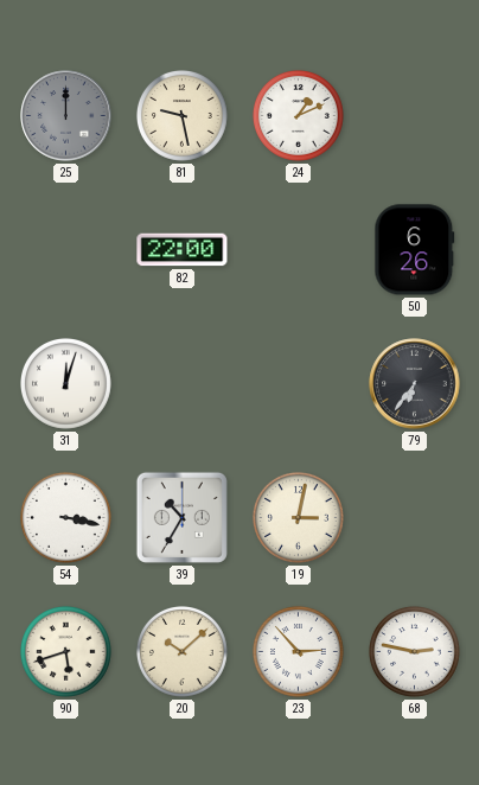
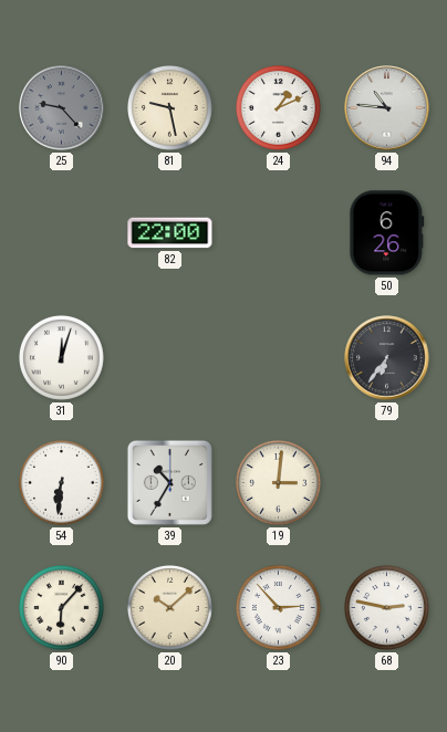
25: 12:00 -> 9:23 (62, 108)
94: none -> 10:46 (387, 108)
54: 3:17 -> 6:31 (62, 483)
19: 3:02 -> 3:01 (279, 483)
90: 5:42 -> 6:07 (62, 608)
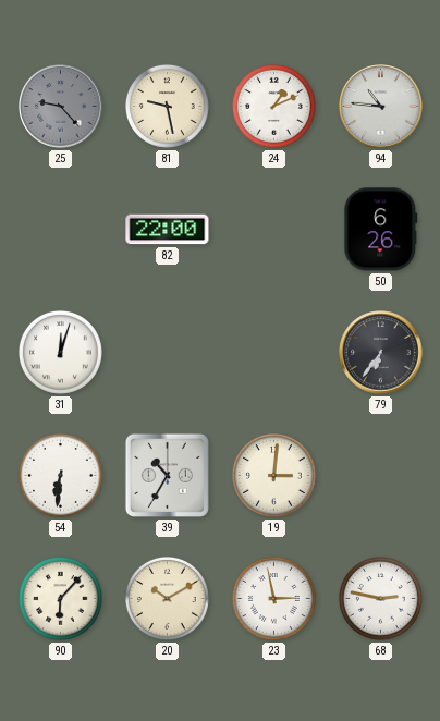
20: 10:08 -> 10:10 (168, 599)
23: 2:53 -> 2:58 (274, 599)
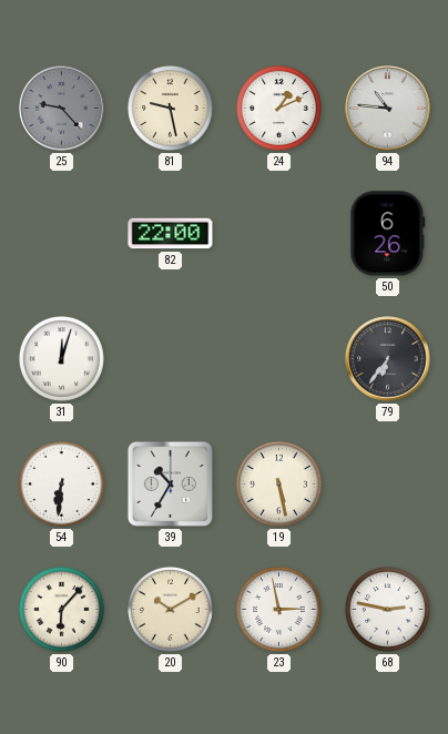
19: 3:01 -> 5:28 (279, 485)
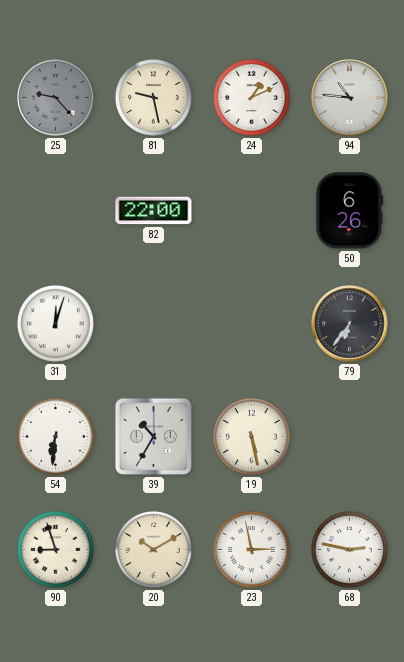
90: 6:07 -> 8:57 (56, 550)
